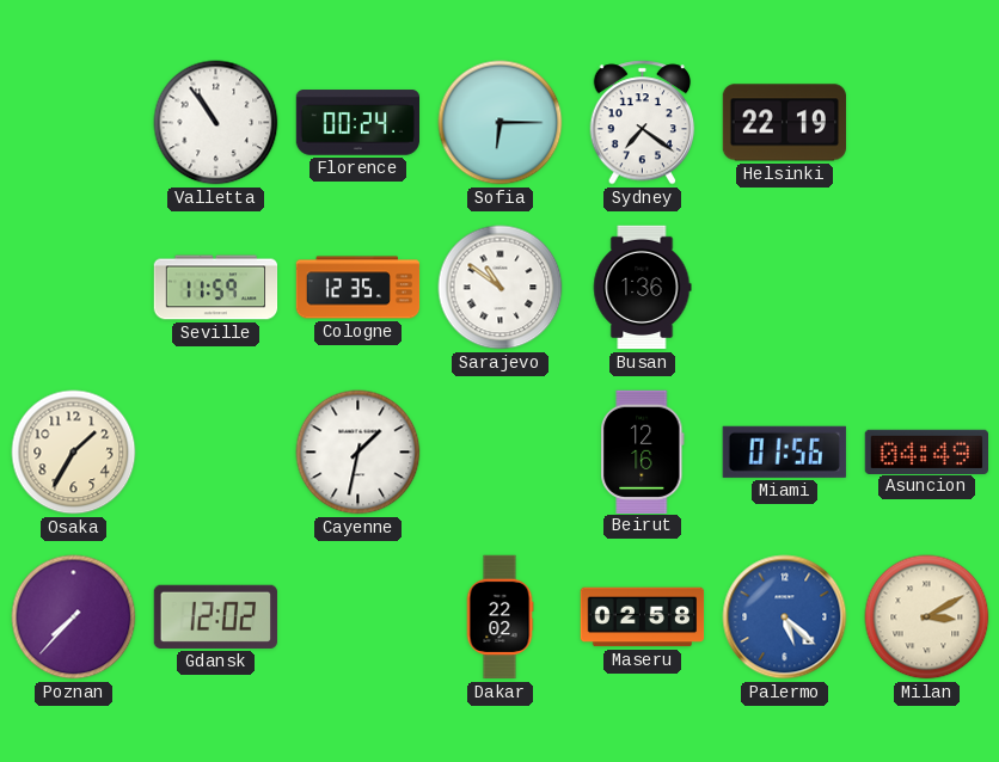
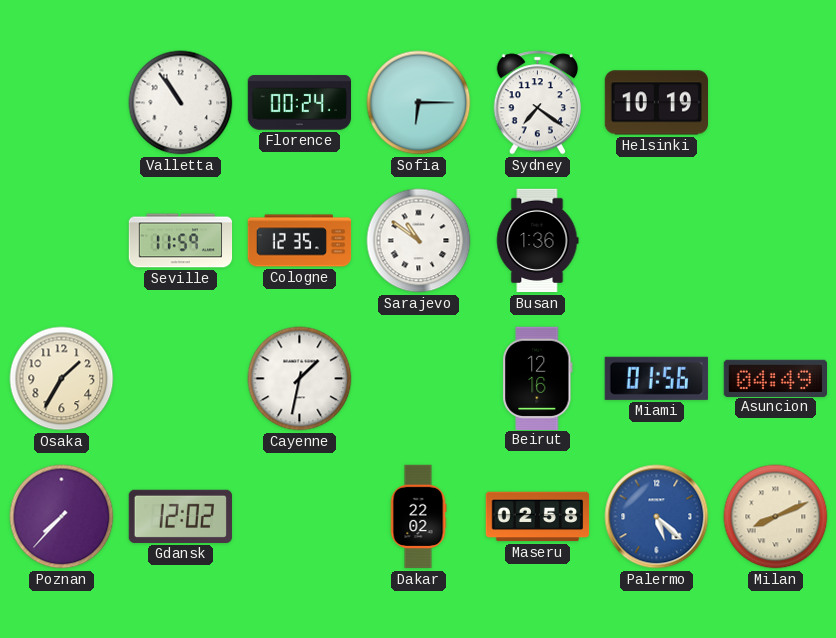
Helsinki: 22:19 -> 10:19 (656, 103)
Milan: 3:10 -> 8:11 (776, 517)
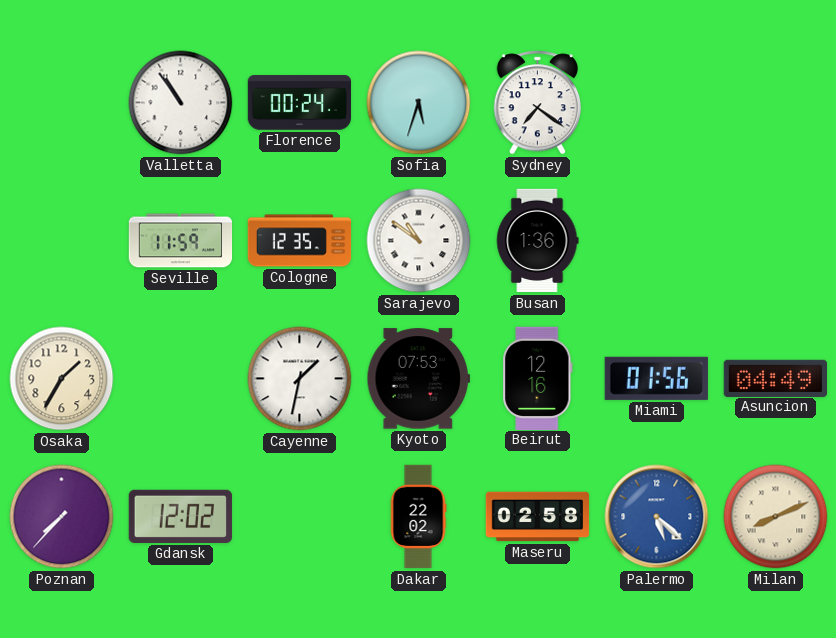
Sofia: 6:15 -> 5:33 (419, 103)
Helsinki: 10:19 -> none (656, 103)
Kyoto: none -> 07:53 (418, 379)
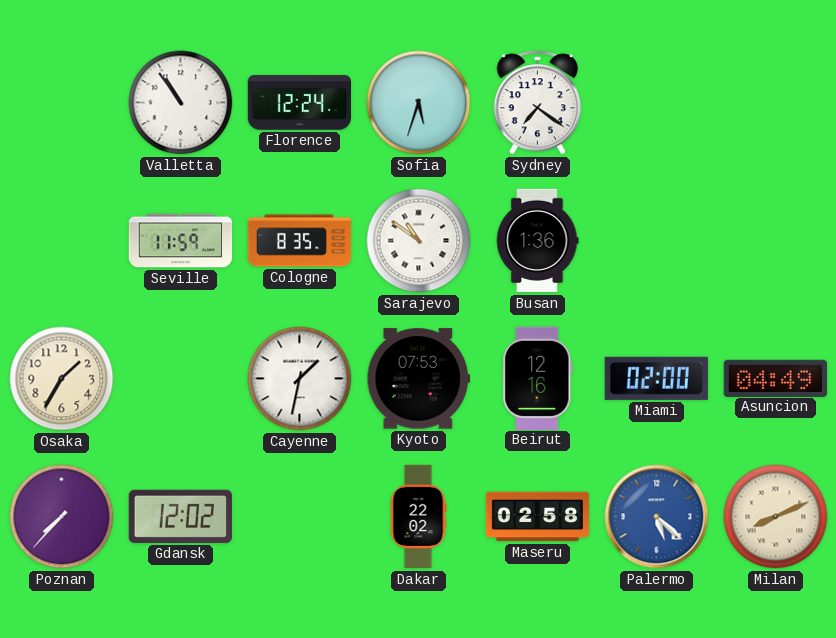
Florence: 00:24 -> 12:24 (299, 103)
Cologne: 12:35 -> 8:35 (300, 241)
Miami: 01:56 -> 02:00 (656, 378)
